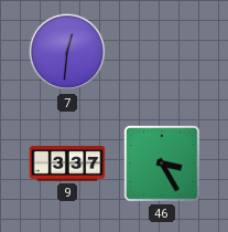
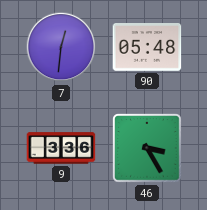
90: none -> 05:48 (147, 47)
9: 3:37 -> 3:36 (61, 148)
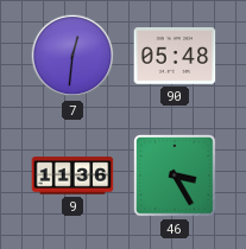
9: 3:36 -> 11:36 (72, 175)
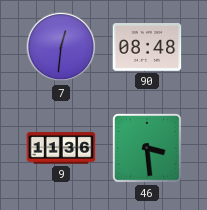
90: 05:48 -> 08:48 (147, 47)
46: 3:25 -> 3:29 (147, 148)
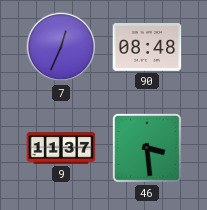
7: 12:31 -> 12:34 (61, 47)
9: 11:36 -> 11:37 (61, 148)
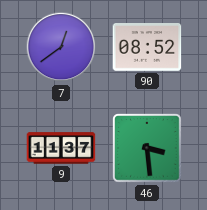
7: 12:34 -> 12:39 (61, 47)
90: 08:48 -> 08:52 (147, 47)
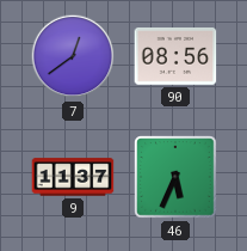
90: 08:52 -> 08:56 (175, 56)
46: 3:29 -> 5:34 (175, 177)
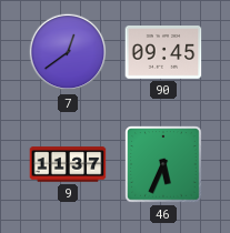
90: 08:56 -> 09:45 (163, 52)
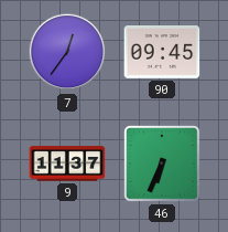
7: 12:39 -> 12:36 (67, 52)
46: 5:34 -> 6:34 (162, 164)
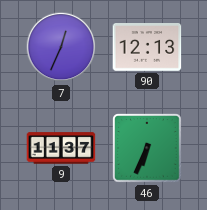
7: 12:36 -> 12:34 (61, 47)
90: 09:45 -> 12:13 (147, 47)
